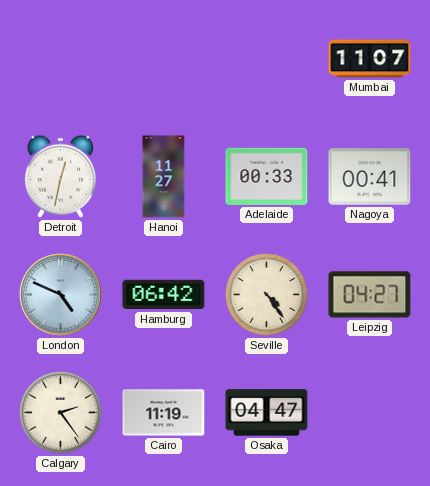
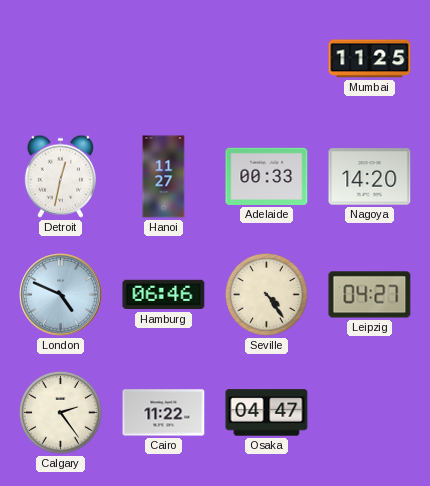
Mumbai: 11:07 -> 11:25 (370, 59)
Nagoya: 00:41 -> 14:20 (370, 177)
Hamburg: 06:42 -> 06:46 (164, 295)
Cairo: 11:19 -> 11:22 (164, 413)
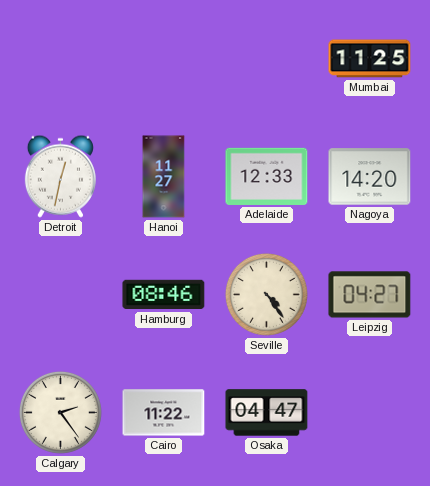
Adelaide: 00:33 -> 12:33 (267, 176)
London: 4:49 -> none (61, 295)
Hamburg: 06:46 -> 08:46 (164, 295)
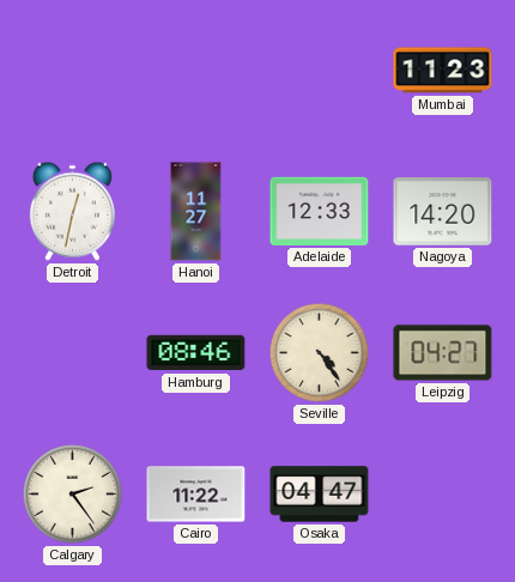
Mumbai: 11:25 -> 11:23 (443, 71)
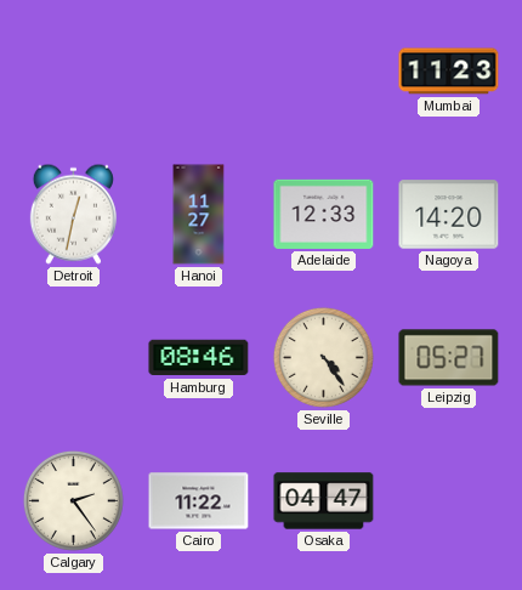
Leipzig: 04:27 -> 05:27 (449, 358)
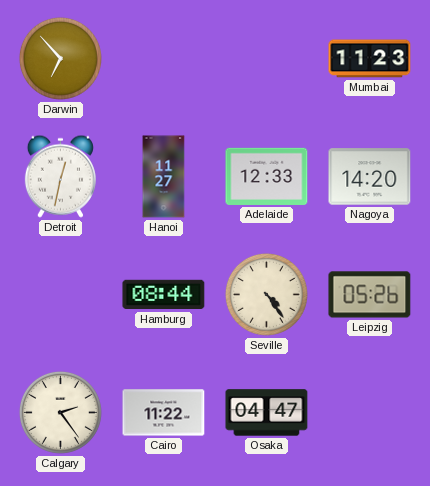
Darwin: none -> 6:53 (60, 58)
Hamburg: 08:46 -> 08:44 (164, 295)
Leipzig: 05:27 -> 05:26 (370, 295)
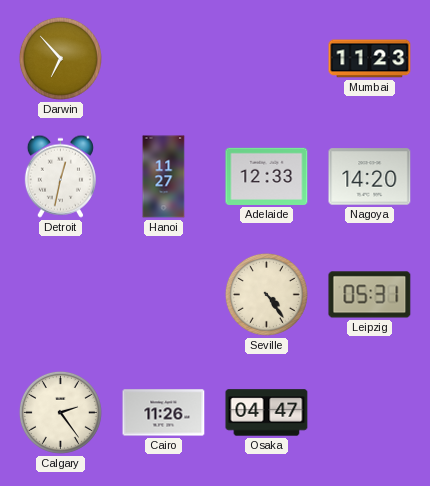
Hamburg: 08:44 -> none (164, 295)
Leipzig: 05:26 -> 05:31 (370, 295)
Cairo: 11:22 -> 11:26 (164, 413)
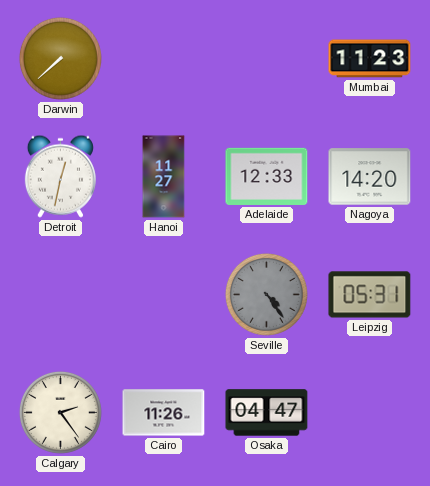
Darwin: 6:53 -> 7:38 (60, 58)
Seville dial: cream -> grey (266, 294)
